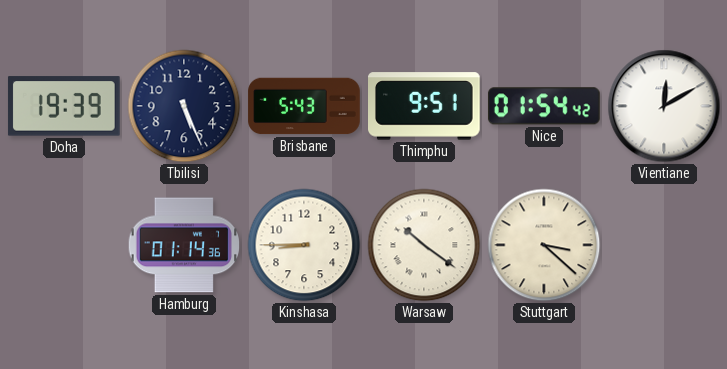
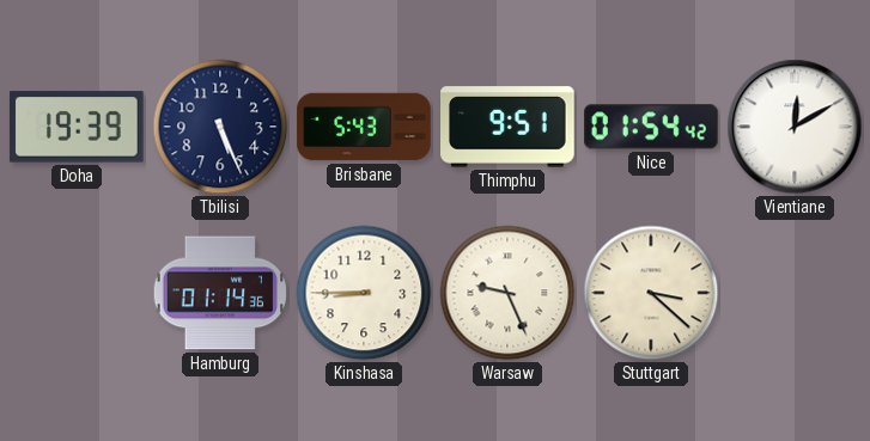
Warsaw: 10:21 -> 9:26 (507, 293)
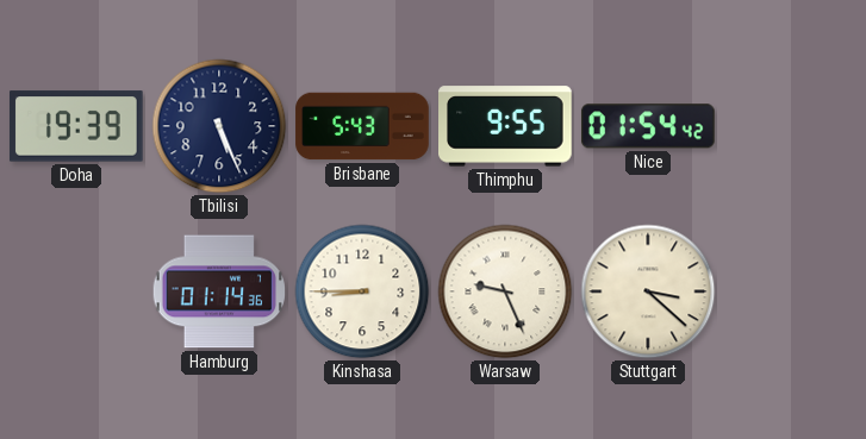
Thimphu: 9:51 -> 9:55 (506, 126)
Vientiane: 12:10 -> none (795, 127)
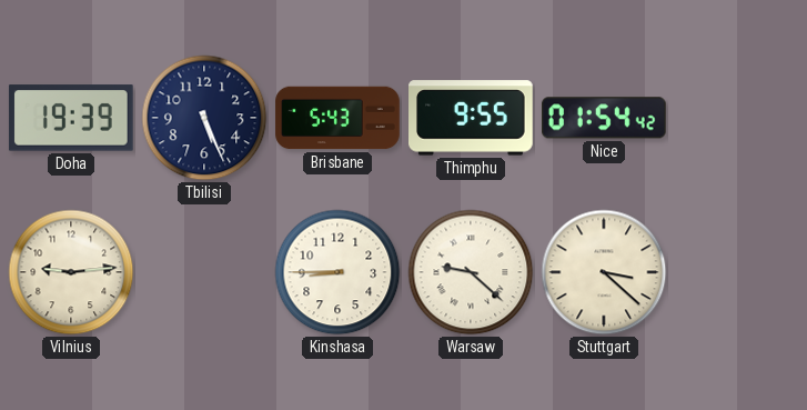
Vilnius: none -> 9:14 (71, 272)
Hamburg: 01:14 -> none (219, 291)
Warsaw: 9:26 -> 9:22 (471, 272)
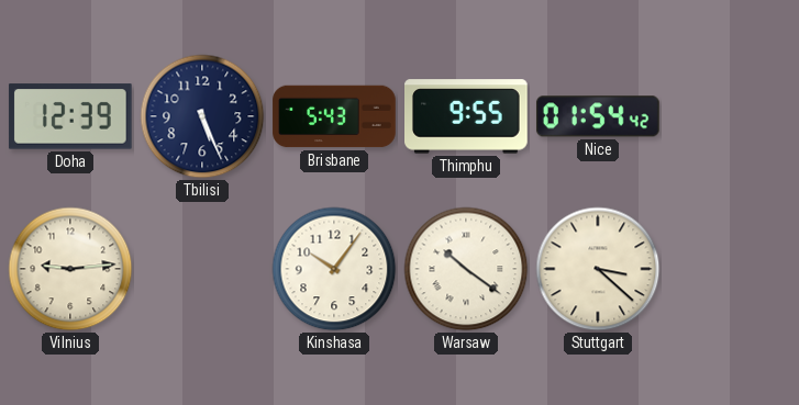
Doha: 19:39 -> 12:39 (70, 116)
Kinshasa: 8:45 -> 10:06 (334, 269)
Warsaw: 9:22 -> 10:21 (466, 269)
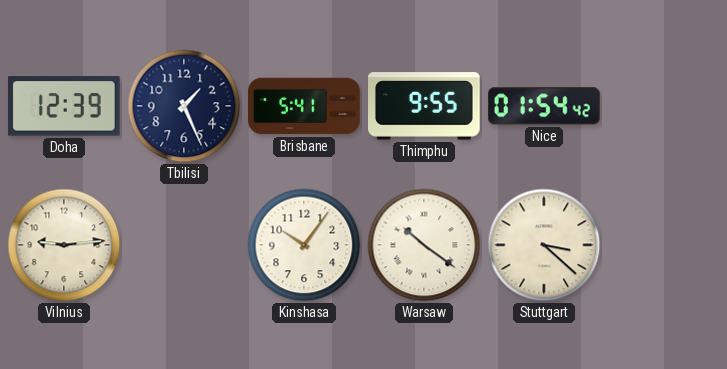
Tbilisi: 5:26 -> 1:26 (184, 106)
Brisbane: 5:43 -> 5:41 (304, 106)
